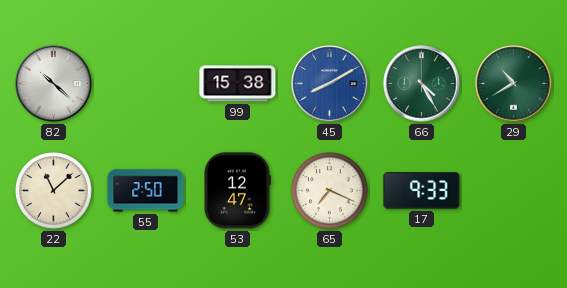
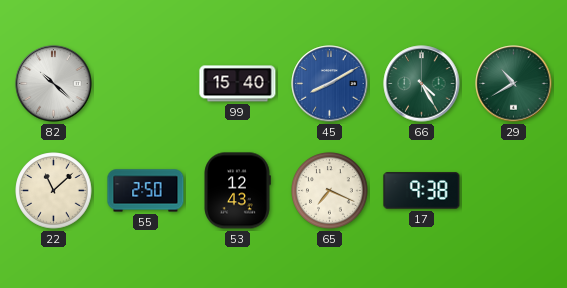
99: 15:38 -> 15:40 (238, 84)
53: 12:47 -> 12:43 (237, 191)
17: 9:33 -> 9:38 (422, 191)
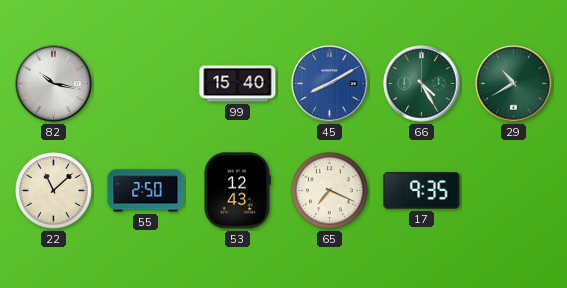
82: 10:22 -> 10:17 (54, 84)
17: 9:38 -> 9:35 (422, 191)
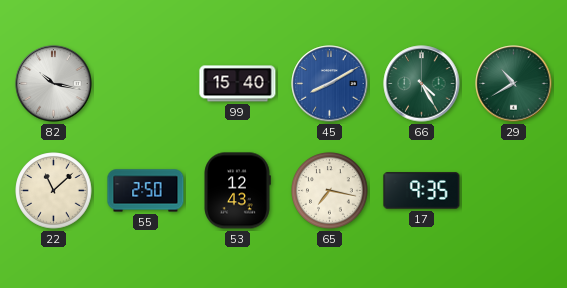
65: 7:19 -> 7:17 (330, 191)
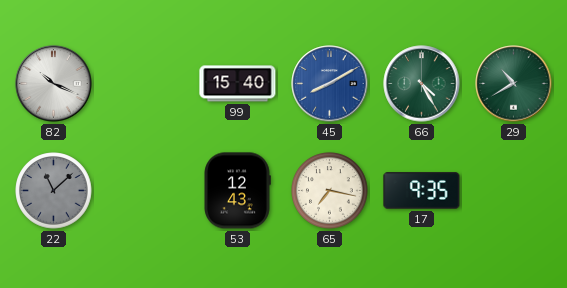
82: 10:17 -> 10:19 (54, 84)
22 dial: cream -> grey (54, 191)
55: 2:50 -> none (146, 191)
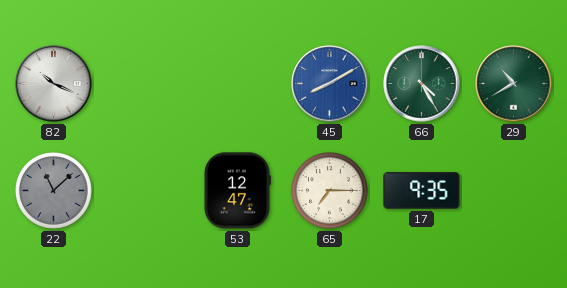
99: 15:40 -> none (238, 84)
53: 12:43 -> 12:47 (237, 191)
65: 7:17 -> 7:15 (330, 191)
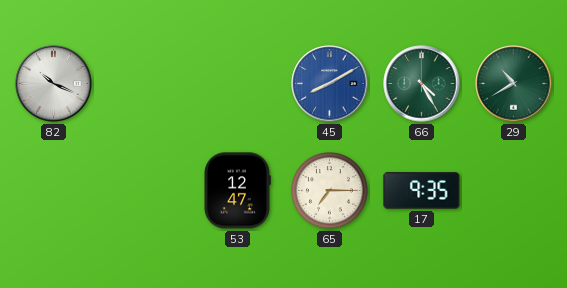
22: 11:08 -> none (54, 191)
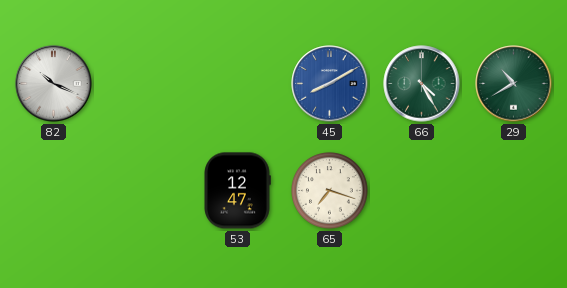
65: 7:15 -> 7:18 (330, 191)
17: 9:35 -> none (422, 191)
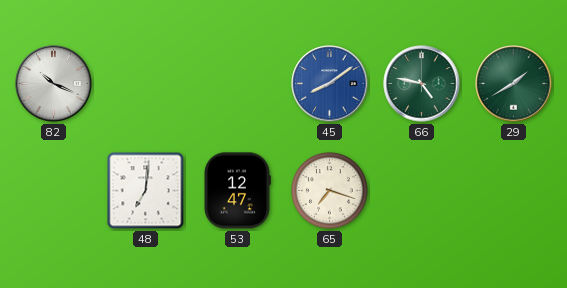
45: 8:10 -> 8:09 (330, 84)
66: 4:25 -> 4:47 (422, 84)
29: 10:40 -> 1:40 (514, 84)
48: none -> 7:01 (146, 191)
